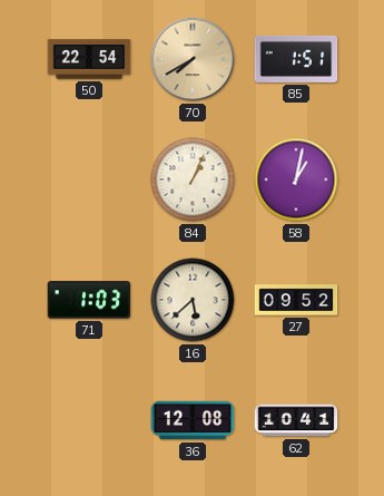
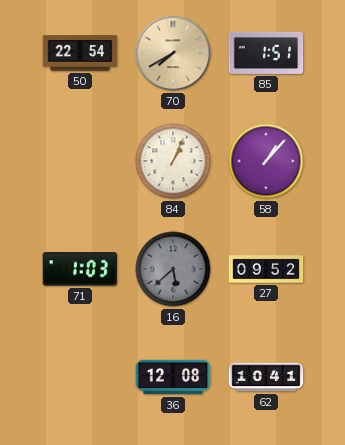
58: 1:02 -> 1:07 (266, 161)
16 dial: cream -> grey (173, 269)
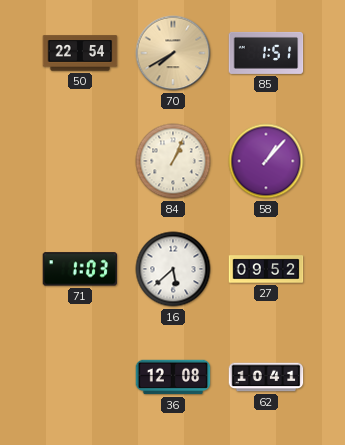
16 dial: grey -> white (173, 269)
